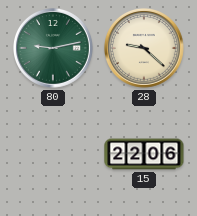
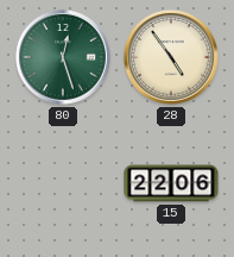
80: 9:13 -> 12:27 (63, 57)
28: 9:22 -> 4:54 (171, 57)
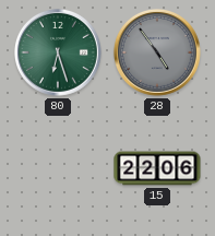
80: 12:27 -> 6:27 (58, 52)
28 dial: cream -> grey (157, 52)
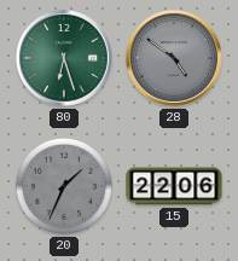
28: 4:54 -> 4:51 (174, 58)
20: none -> 1:34 (64, 186)
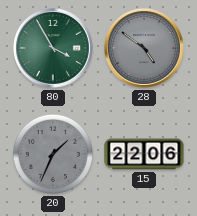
80: 6:27 -> 3:55 (53, 48)
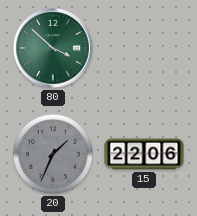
80: 3:55 -> 3:52 (53, 48)
28: 4:51 -> none (144, 48)
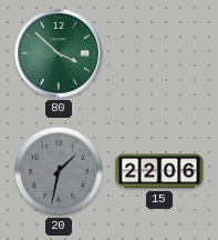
20: 1:34 -> 1:32 (59, 171)
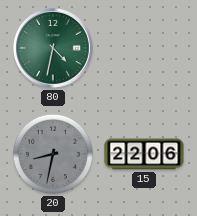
80: 3:52 -> 4:32 (53, 48)
20: 1:32 -> 8:32 (53, 154)
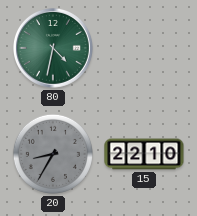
20: 8:32 -> 8:35 (53, 154)
15: 22:06 -> 22:10 (144, 154)
